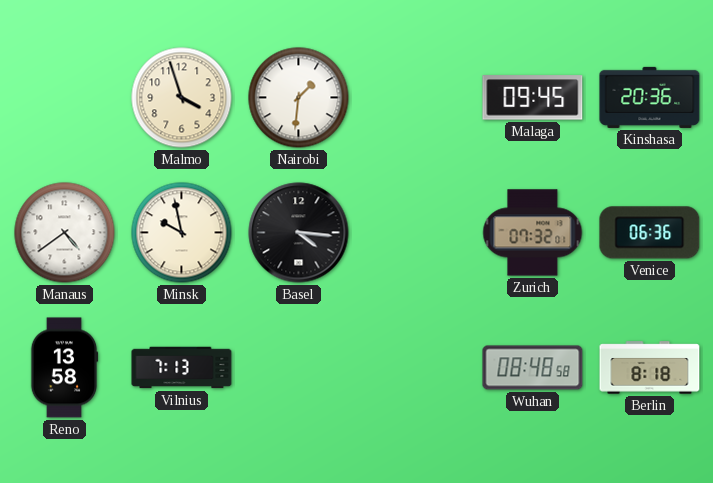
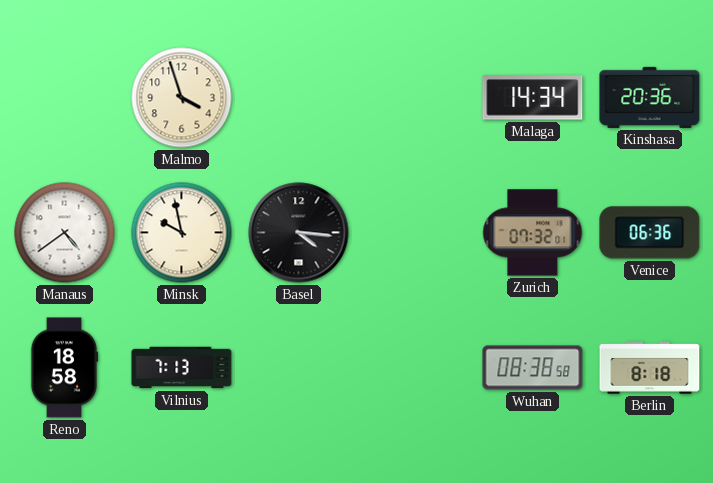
Nairobi: 1:31 -> none (299, 98)
Malaga: 09:45 -> 14:34 (533, 98)
Reno: 13:58 -> 18:58 (64, 368)
Wuhan: 08:48 -> 08:38 (533, 368)
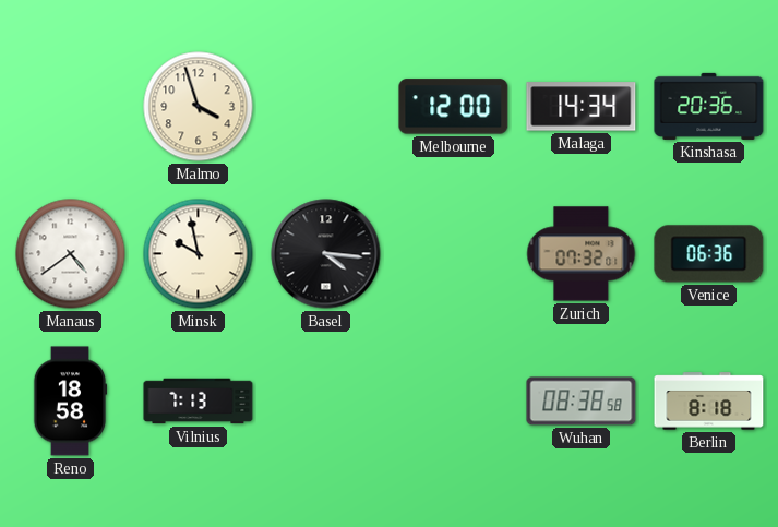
Melbourne: none -> 12:00 (454, 107)
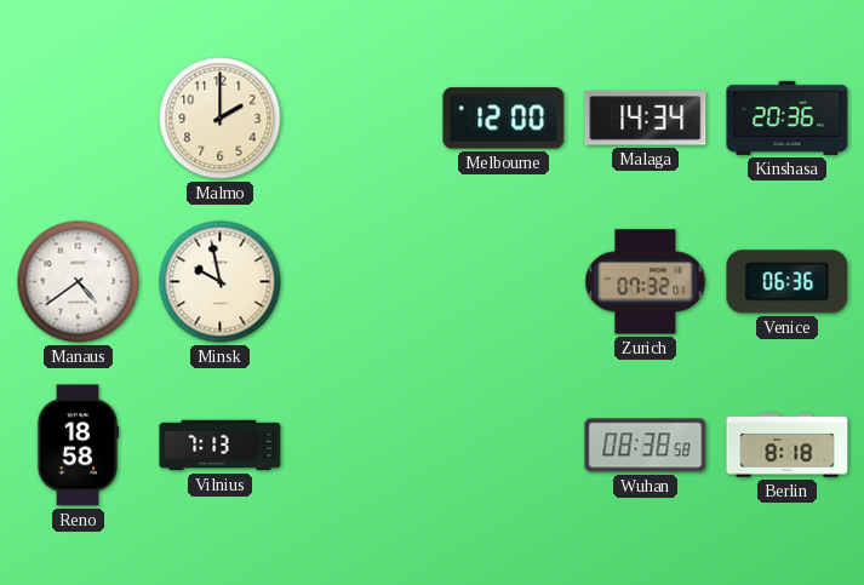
Malmo: 3:57 -> 2:00 (221, 119)
Basel: 4:16 -> none (326, 254)
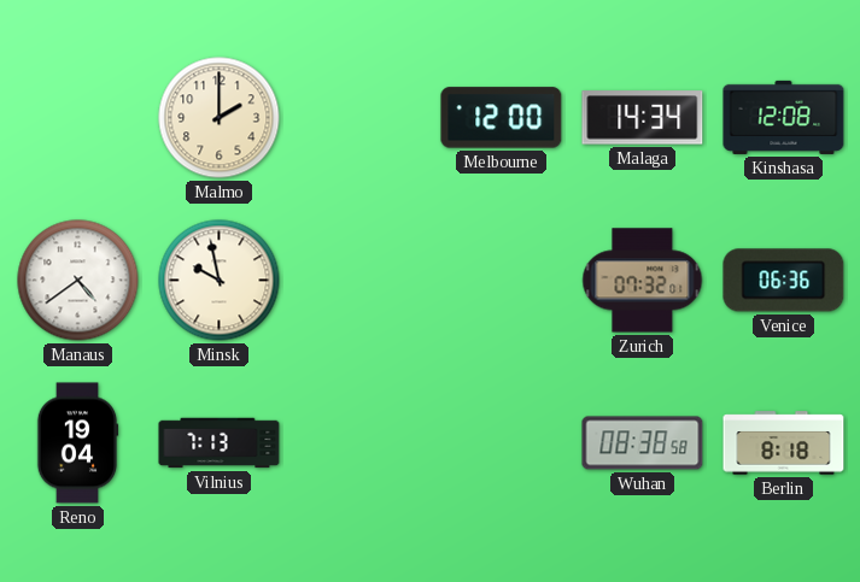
Kinshasa: 20:36 -> 12:08 (784, 117)
Reno: 18:58 -> 19:04 (77, 443)
